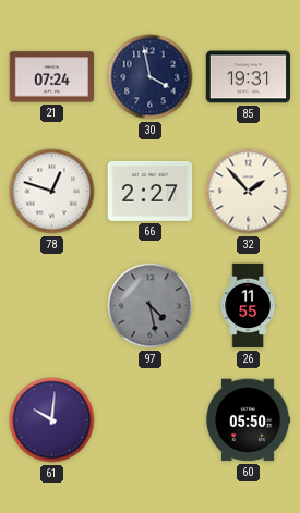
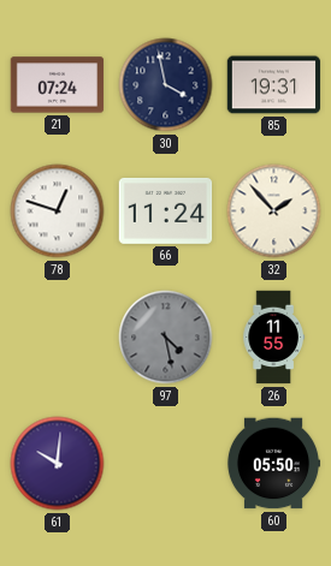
66: 2:27 -> 11:24 (166, 210)
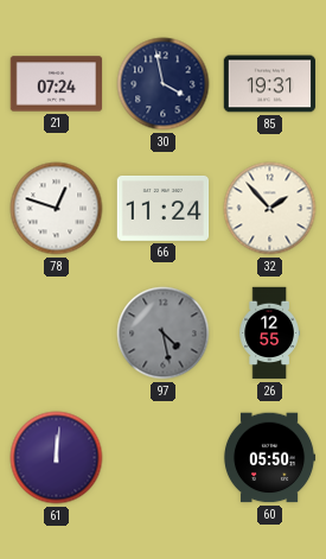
26: 11:55 -> 12:55 (269, 334)
61: 10:01 -> 12:01 (57, 458)
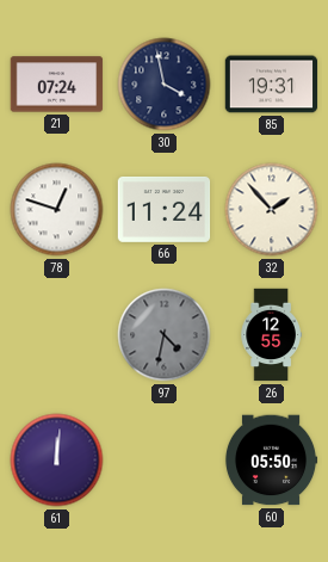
97: 4:28 -> 4:32 (165, 335)
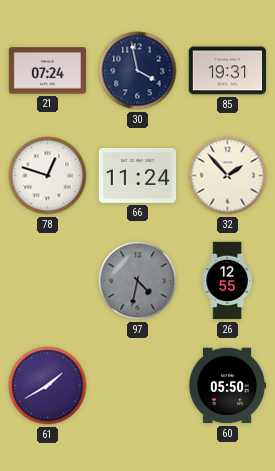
61: 12:01 -> 1:40 (48, 386)
